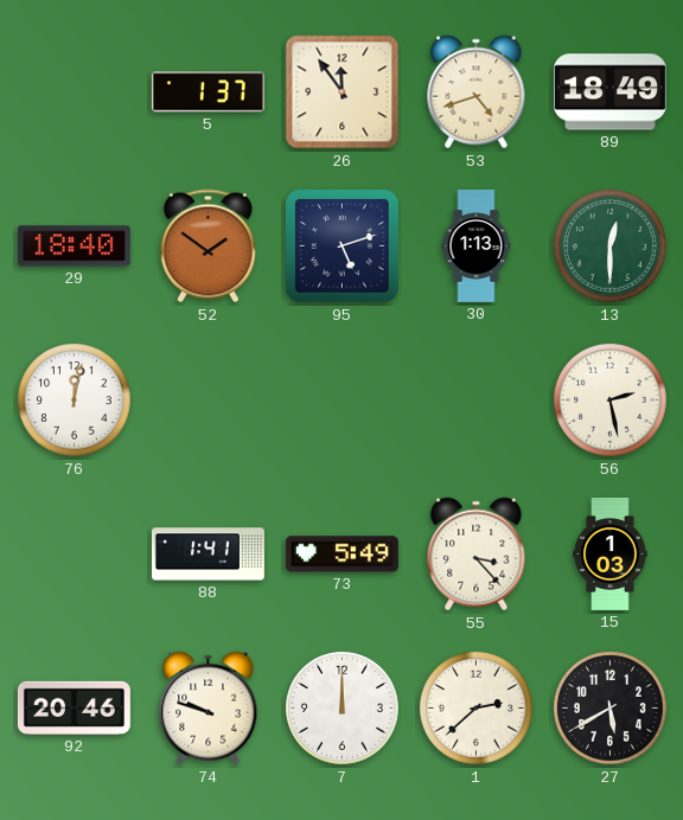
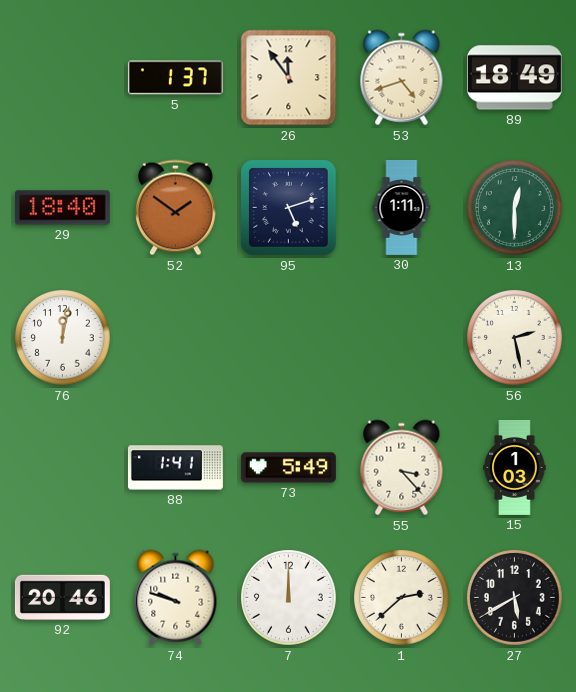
30: 1:13 -> 1:11 (402, 208)
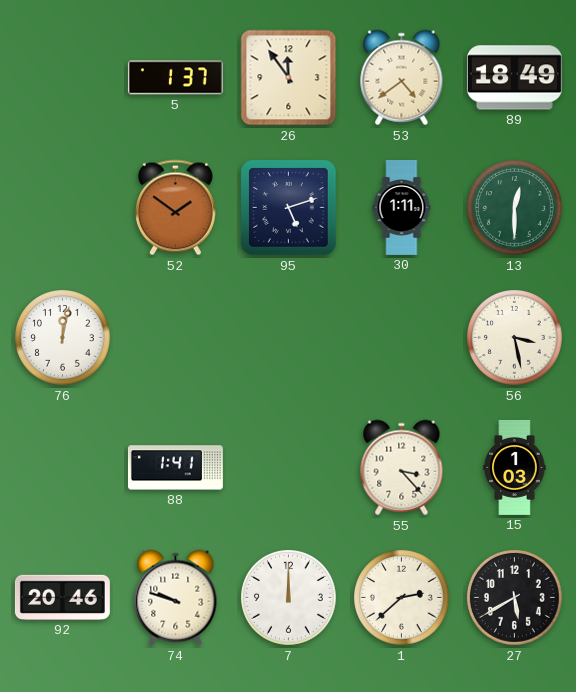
53: 4:42 -> 4:39 (402, 78)
29: 18:40 -> none (62, 208)
56: 2:28 -> 3:28 (515, 338)
73: 5:49 -> none (288, 468)
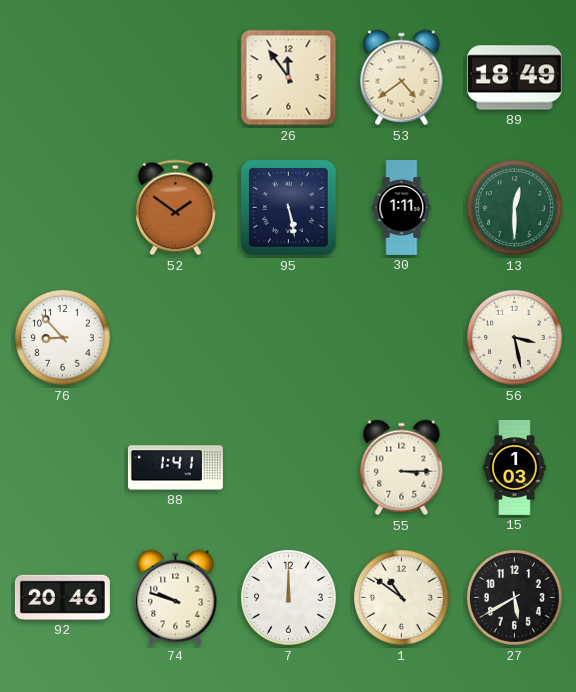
5: 1:37 -> none (175, 78)
95: 5:12 -> 5:28 (289, 208)
76: 12:02 -> 8:53 (63, 338)
55: 3:23 -> 3:15 (402, 468)
1: 2:38 -> 10:51 (402, 598)
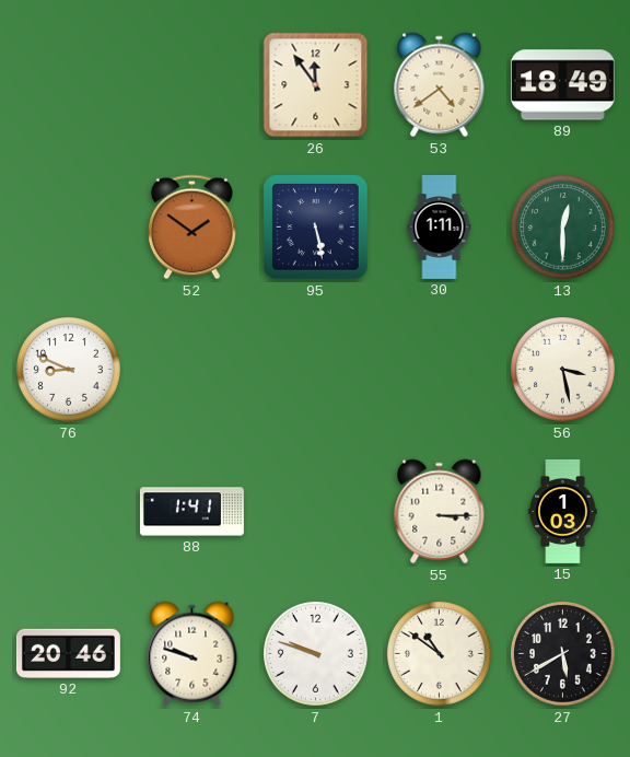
76: 8:53 -> 8:49 (69, 370)
7: 12:00 -> 9:48 (316, 654)
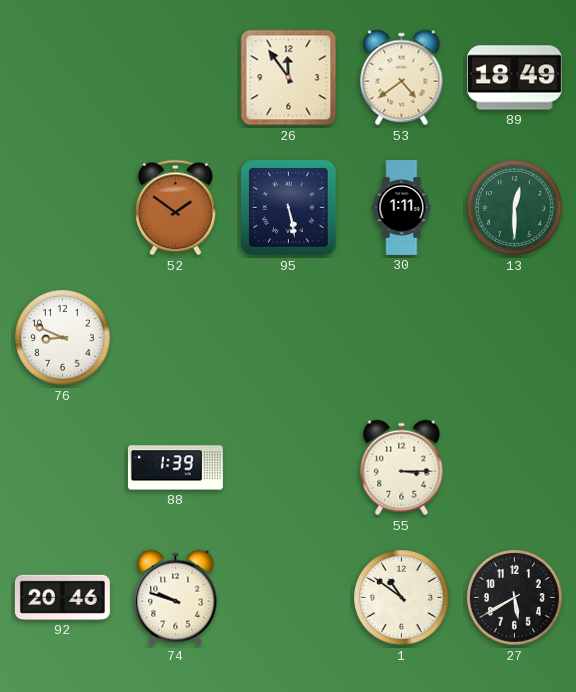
56: 3:28 -> none (563, 370)
88: 1:41 -> 1:39 (175, 468)
15: 1:03 -> none (563, 511)
7: 9:48 -> none (316, 654)
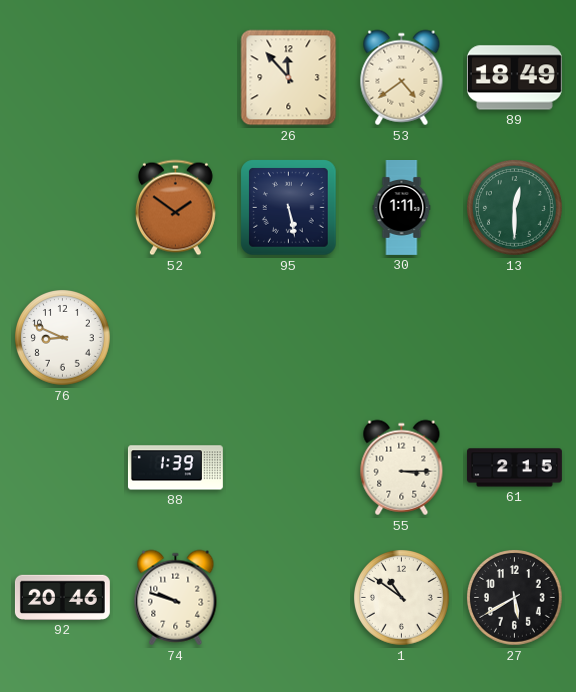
26: 11:54 -> 11:53 (289, 78)
61: none -> 2:15 (514, 468)
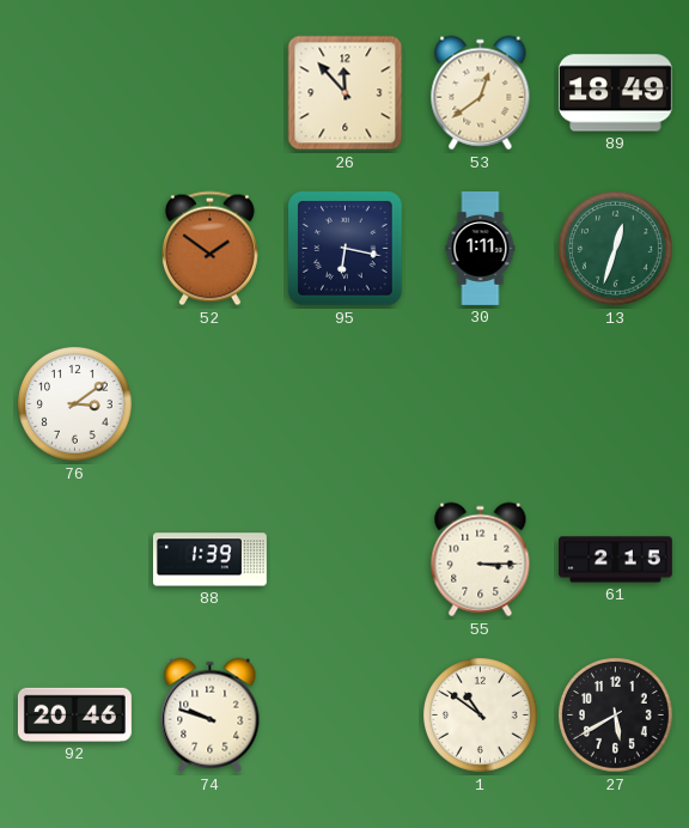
53: 4:39 -> 12:39 (481, 93)
95: 5:28 -> 6:17 (346, 249)
13: 12:30 -> 12:33 (616, 249)
76: 8:49 -> 3:09 (75, 404)
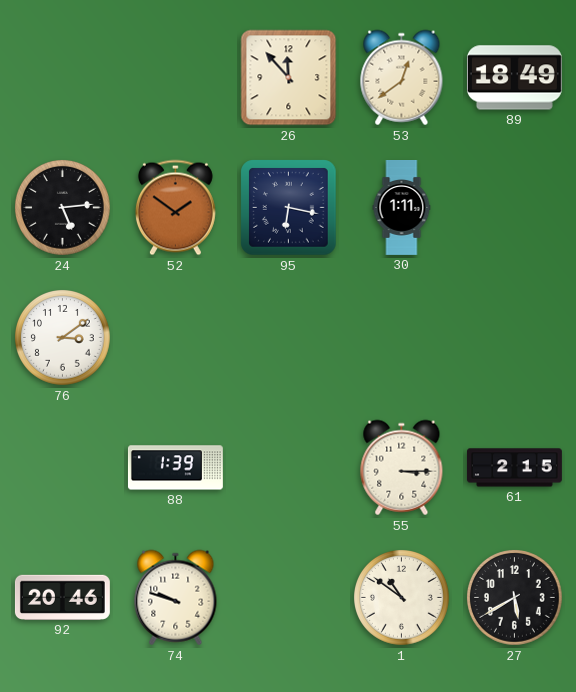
24: none -> 5:14 (63, 208)
13: 12:33 -> none (616, 249)
